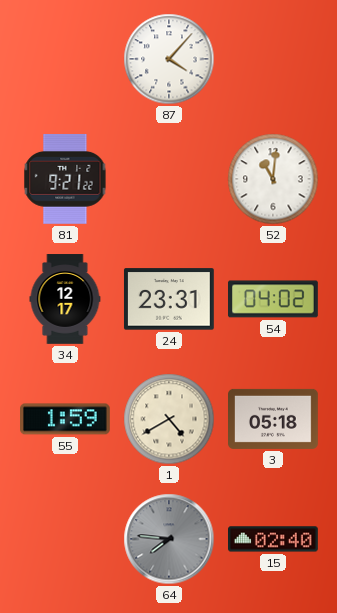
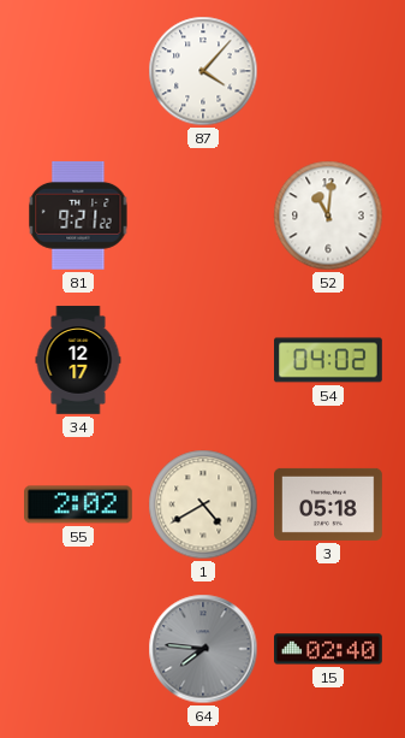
24: 23:31 -> none (169, 299)
55: 1:59 -> 2:02 (79, 504)
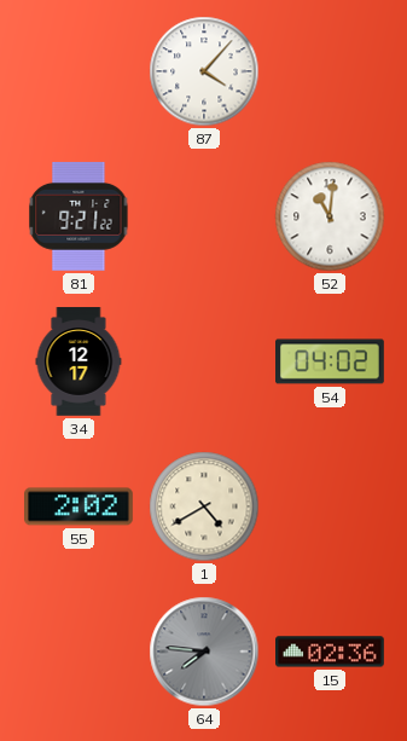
3: 05:18 -> none (329, 504)
15: 02:40 -> 02:36 (331, 652)
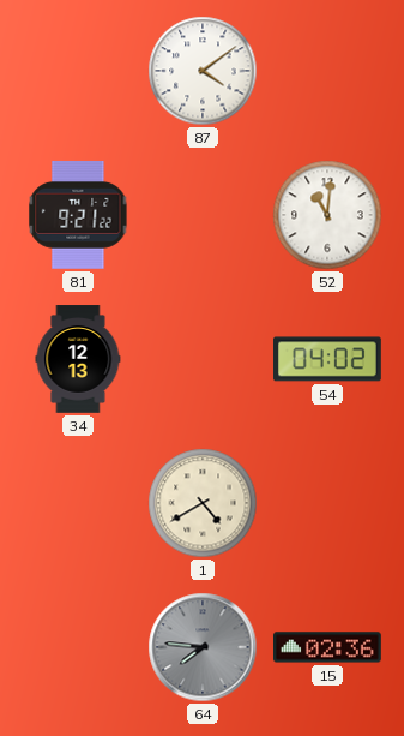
87: 4:07 -> 4:09 (203, 71)
34: 12:17 -> 12:13 (78, 359)
55: 2:02 -> none (80, 506)
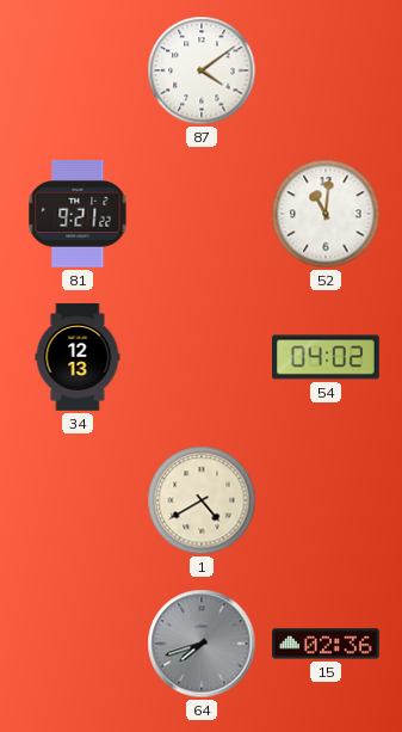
64: 7:46 -> 7:42 (202, 644)
